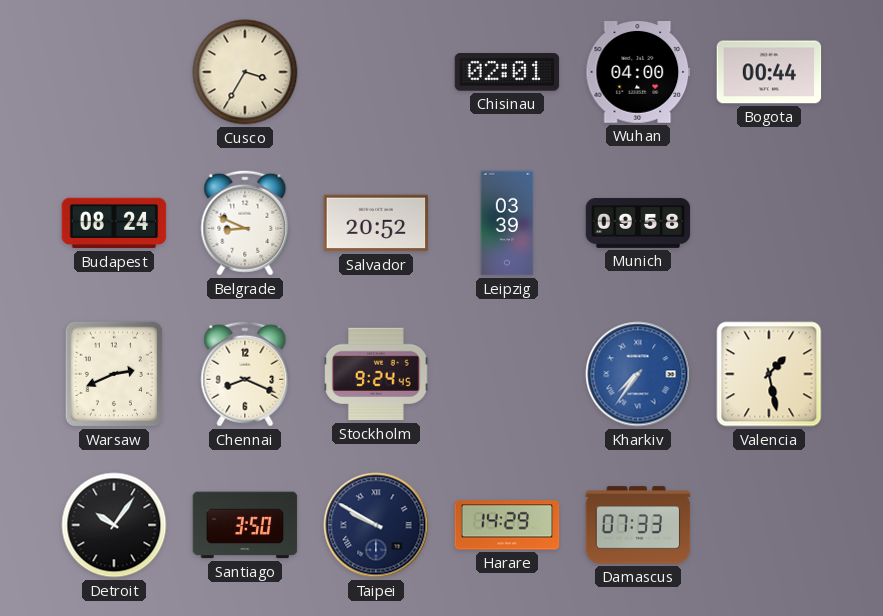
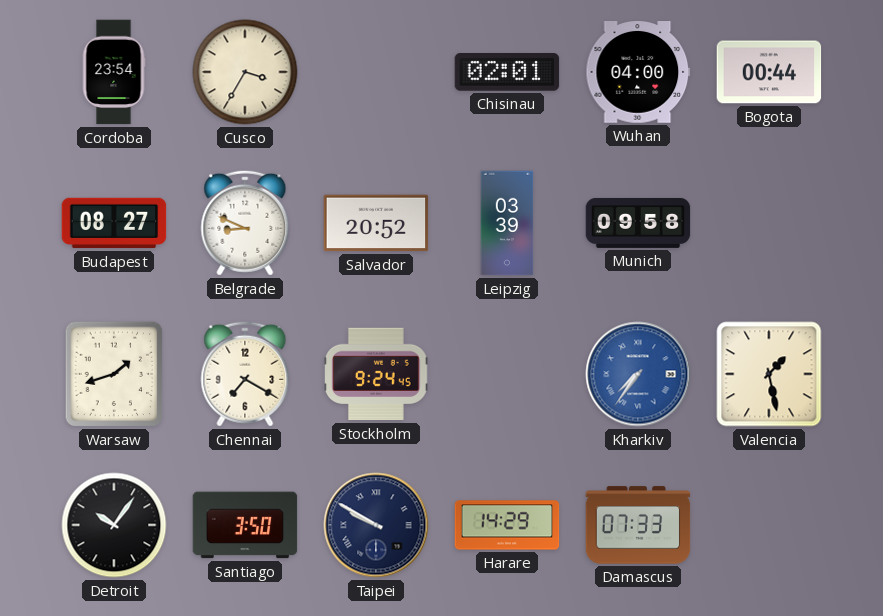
Cordoba: none -> 23:54 (114, 72)
Budapest: 08:24 -> 08:27 (114, 223)
Warsaw: 2:41 -> 1:42 (114, 374)
Chennai: 8:19 -> 7:20 (245, 374)
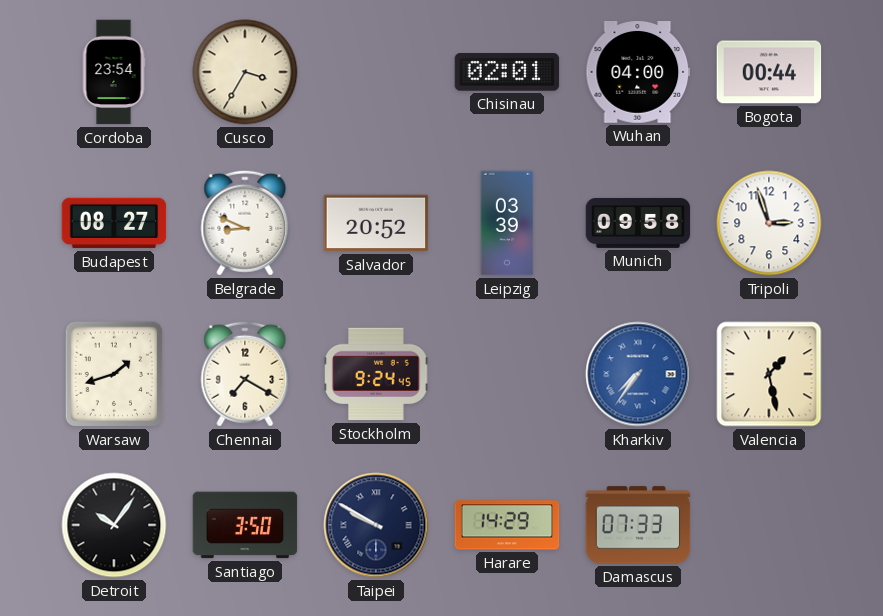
Tripoli: none -> 2:57 (769, 223)
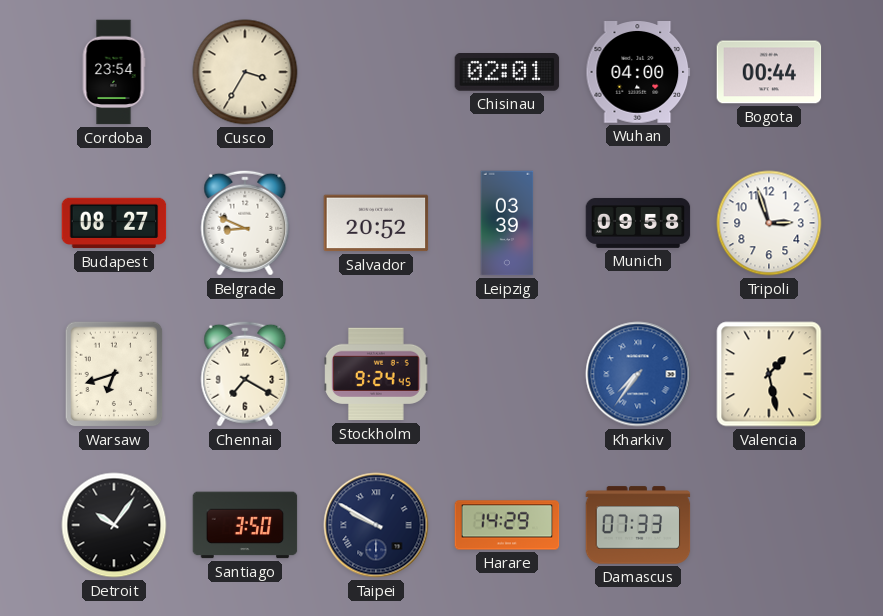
Warsaw: 1:42 -> 6:42 (114, 374)
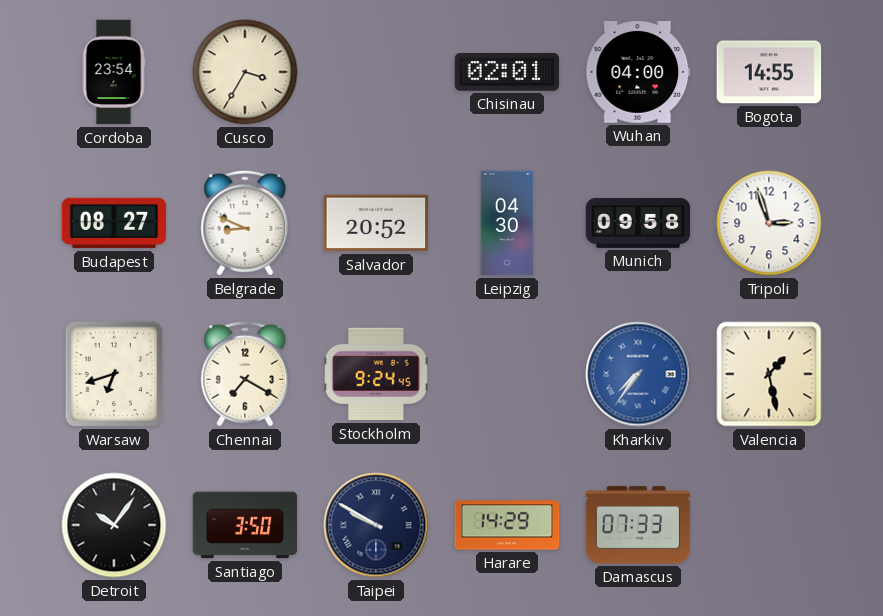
Bogota: 00:44 -> 14:55 (769, 72)
Leipzig: 03:39 -> 04:30 (507, 223)
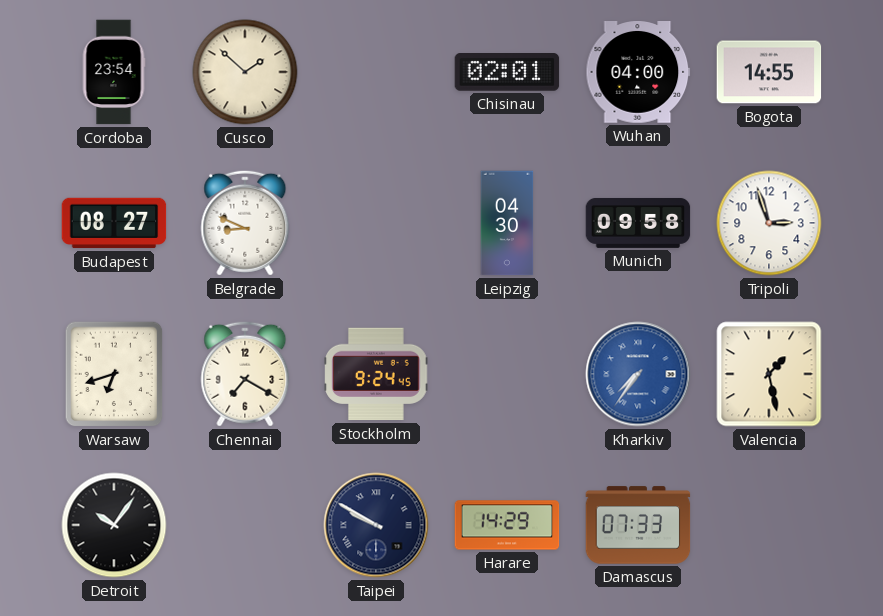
Cusco: 3:35 -> 1:52 (245, 72)
Salvador: 20:52 -> none (376, 223)
Santiago: 3:50 -> none (245, 525)
